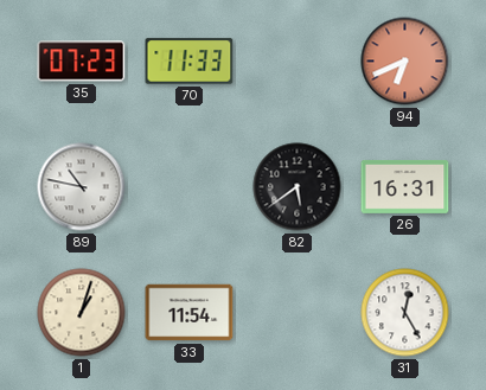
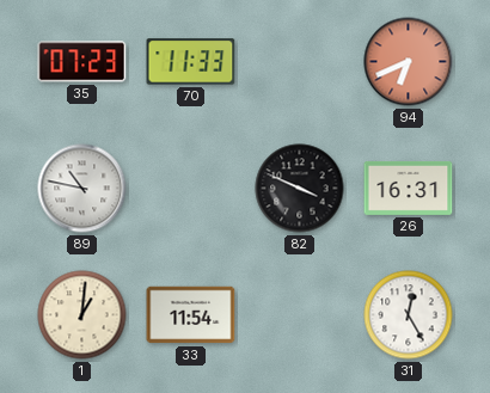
82: 5:39 -> 3:49 (300, 189)
1: 1:03 -> 1:01 (82, 315)
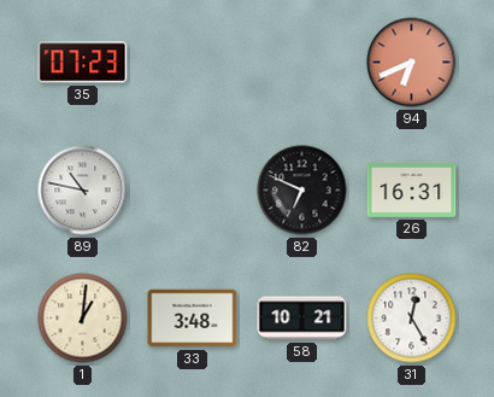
70: 11:33 -> none (191, 62)
82: 3:49 -> 6:49 (302, 191)
33: 11:54 -> 3:48 (193, 319)
58: none -> 10:21 (302, 319)
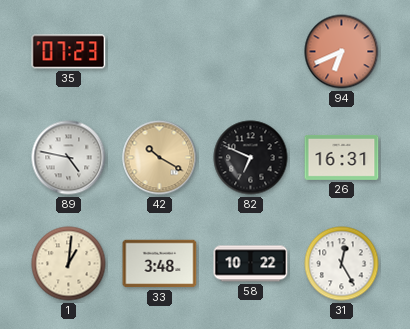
89: 10:47 -> 4:47 (69, 158)
42: none -> 10:20 (160, 158)
58: 10:21 -> 10:22 (251, 264)
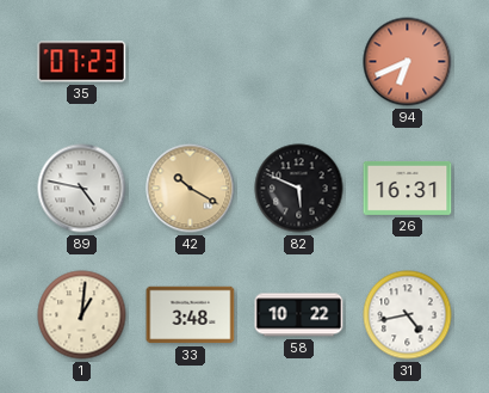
82: 6:49 -> 5:49 (299, 189)
31: 12:25 -> 4:43 (408, 315)
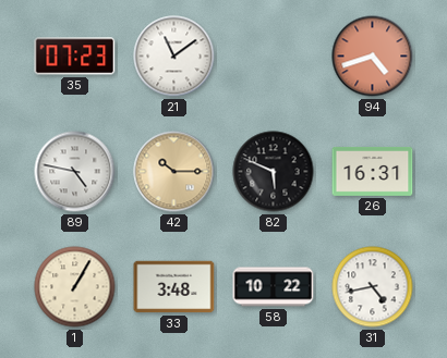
21: none -> 11:09 (174, 57)
94: 6:41 -> 4:42 (373, 57)
42: 10:20 -> 10:15 (174, 172)
1: 1:01 -> 1:05 (75, 287)
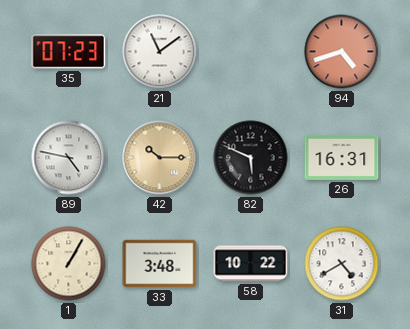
31: 4:43 -> 4:40 (342, 264)
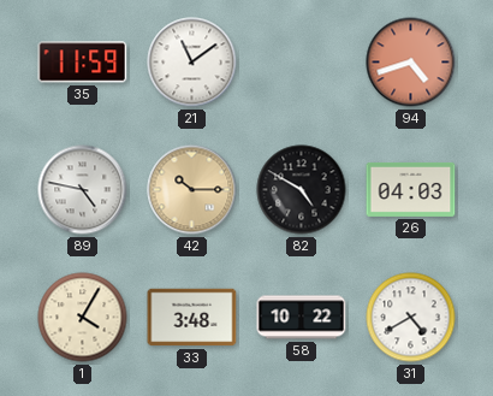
35: 07:23 -> 11:59 (83, 63)
82: 5:49 -> 4:50 (302, 190)
26: 16:31 -> 04:03 (411, 189)
1: 1:05 -> 4:05 (83, 318)
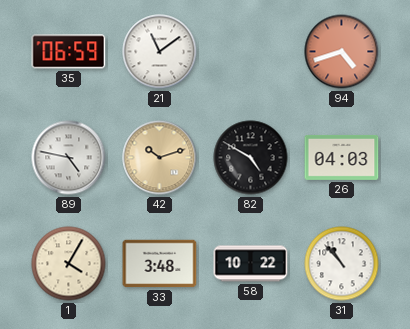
35: 11:59 -> 06:59 (69, 52)
42: 10:15 -> 10:12 (160, 158)
31: 4:40 -> 10:53 (342, 264)
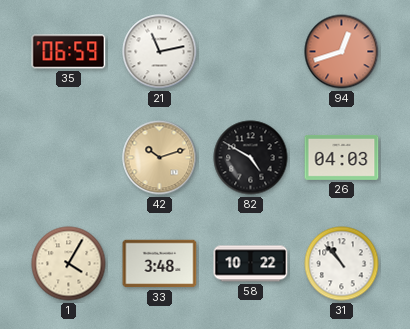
21: 11:09 -> 11:13 (160, 52)
94: 4:42 -> 12:42 (342, 52)
89: 4:47 -> none (69, 158)
